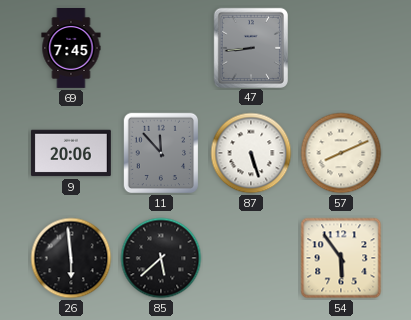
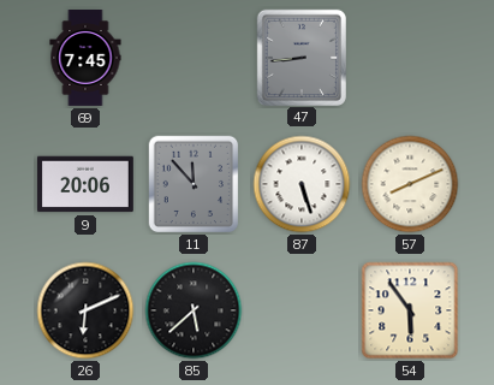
26: 5:59 -> 6:11 (85, 310)
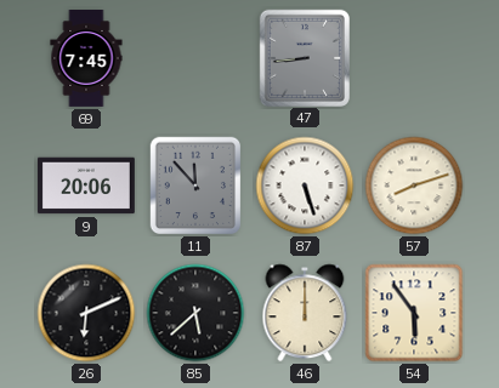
57: 8:11 -> 8:12 (414, 186)
46: none -> 12:00 (305, 313)
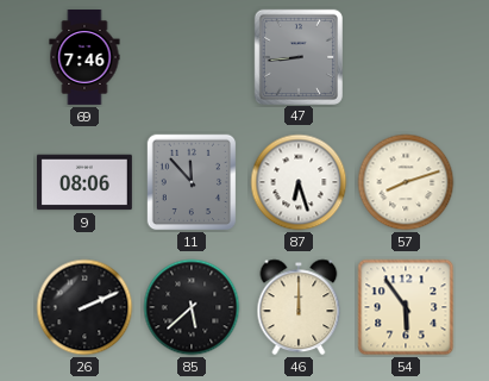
69: 7:45 -> 7:46 (84, 58)
9: 20:06 -> 08:06 (84, 182)
87: 5:27 -> 6:27 (299, 182)
26: 6:11 -> 2:11 (84, 307)
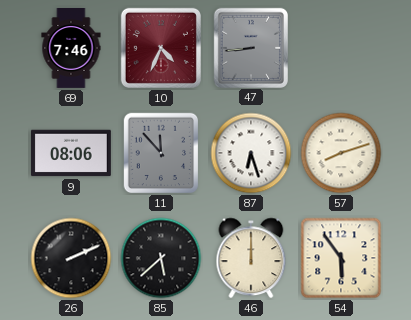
10: none -> 4:34 (161, 48)
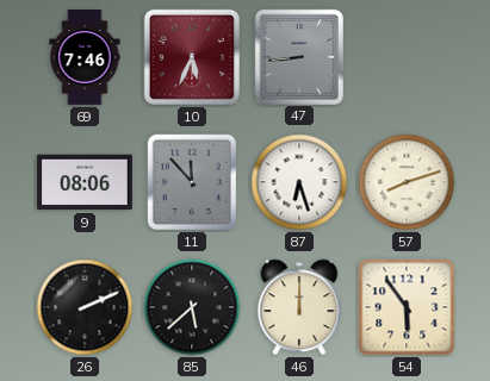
10: 4:34 -> 5:34 (192, 57)
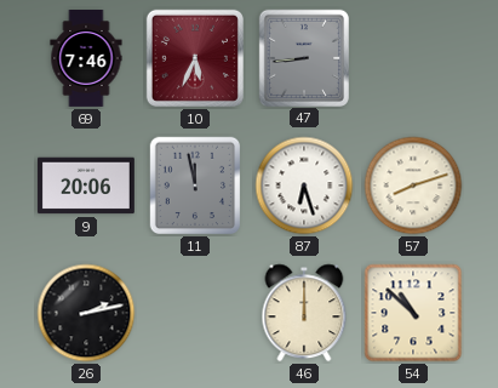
9: 08:06 -> 20:06 (86, 186)
11: 11:53 -> 11:58 (195, 186)
26: 2:11 -> 2:13 (86, 313)
85: 5:38 -> none (192, 307)
54: 5:54 -> 10:52 (413, 313)
